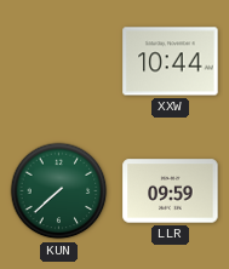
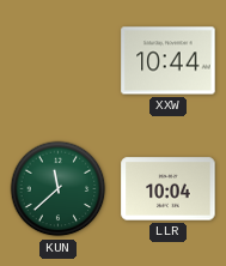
KUN: 7:38 -> 11:38 (59, 189)
LLR: 09:59 -> 10:04 (169, 189)
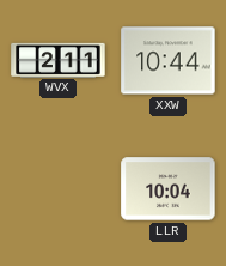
WVX: none -> 2:11 (59, 60)
KUN: 11:38 -> none (59, 189)
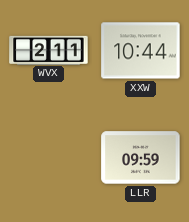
LLR: 10:04 -> 09:59 (141, 158)
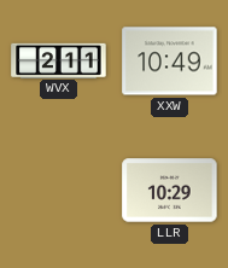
XXW: 10:44 -> 10:49 (170, 62)
LLR: 09:59 -> 10:29 (170, 191)
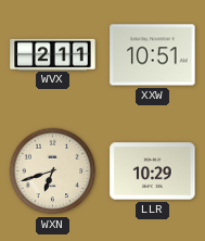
XXW: 10:49 -> 10:51 (153, 55)
WXN: none -> 6:42 (53, 172)
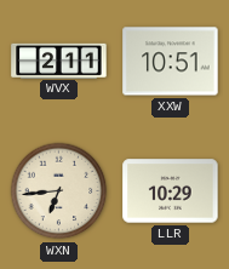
WXN: 6:42 -> 6:44 (59, 191)
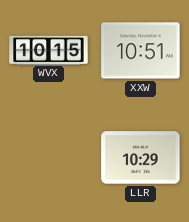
WVX: 2:11 -> 10:15 (49, 50)
WXN: 6:44 -> none (59, 191)
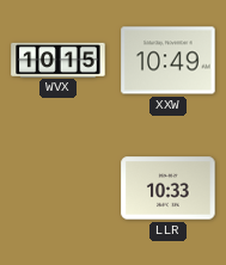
XXW: 10:51 -> 10:49 (169, 61)
LLR: 10:29 -> 10:33 (169, 189)
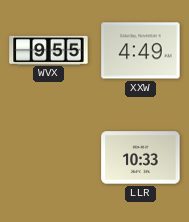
WVX: 10:15 -> 9:55 (49, 50)
XXW: 10:49 -> 4:49 (141, 51)
